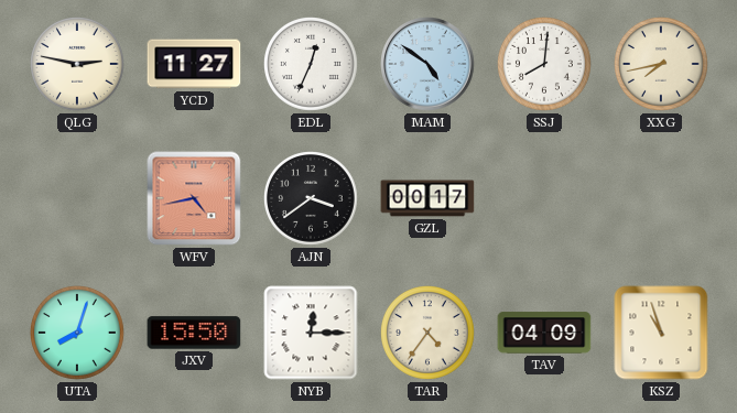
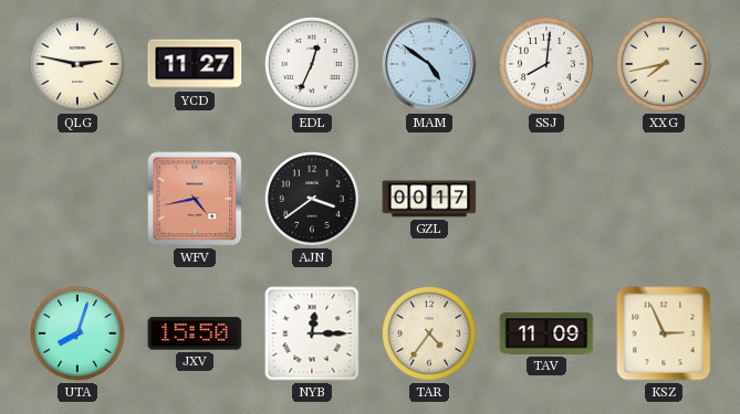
TAV: 04:09 -> 11:09 (546, 333)
KSZ: 10:57 -> 2:56 (664, 333)
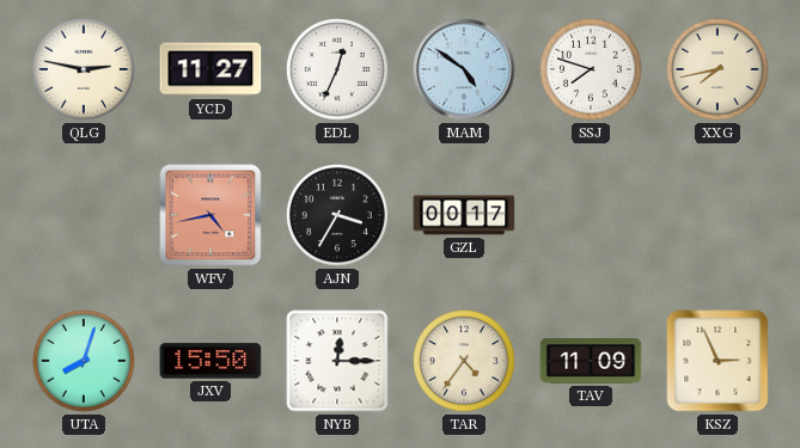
SSJ: 8:01 -> 7:48 (592, 70)
AJN: 3:39 -> 3:35 (338, 216)
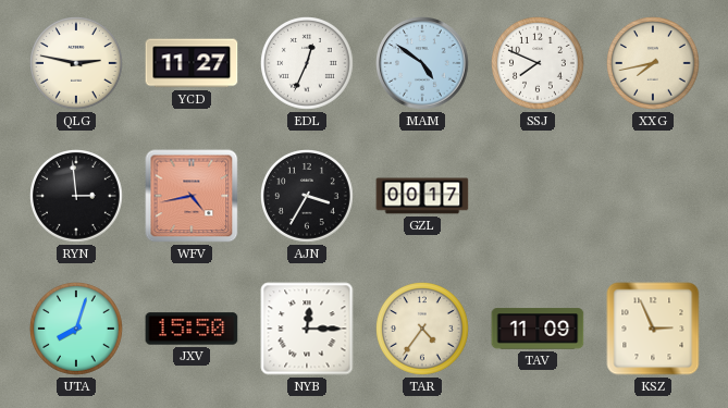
SSJ: 7:48 -> 7:49 (539, 64)
RYN: none -> 2:59 (77, 197)
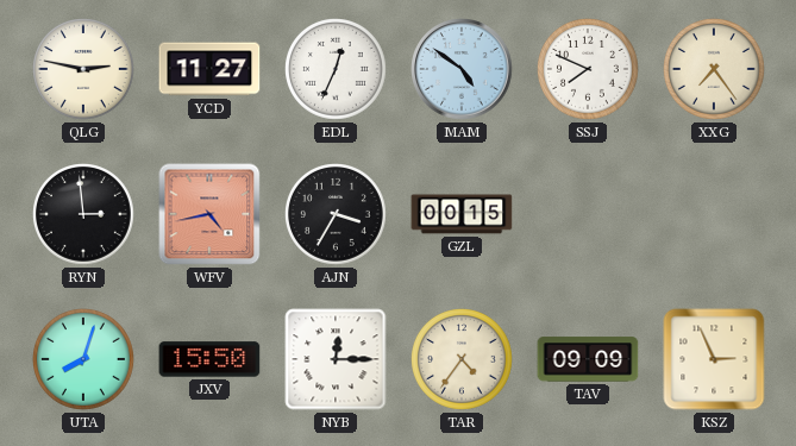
XXG: 7:43 -> 7:24 (715, 70)
GZL: 00:17 -> 00:15 (462, 214)
TAV: 11:09 -> 09:09 (588, 359)
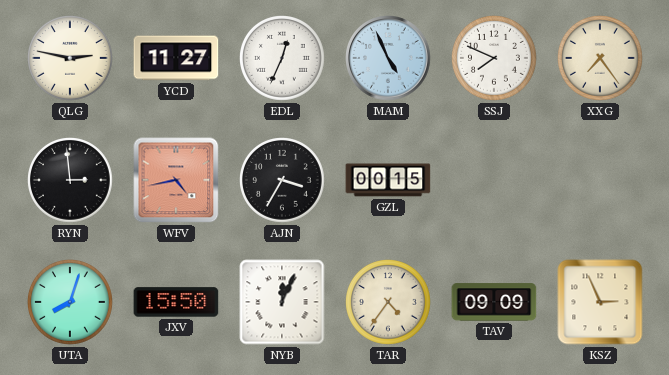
MAM: 4:51 -> 4:56 (388, 58)
NYB: 12:15 -> 12:04 (282, 302)
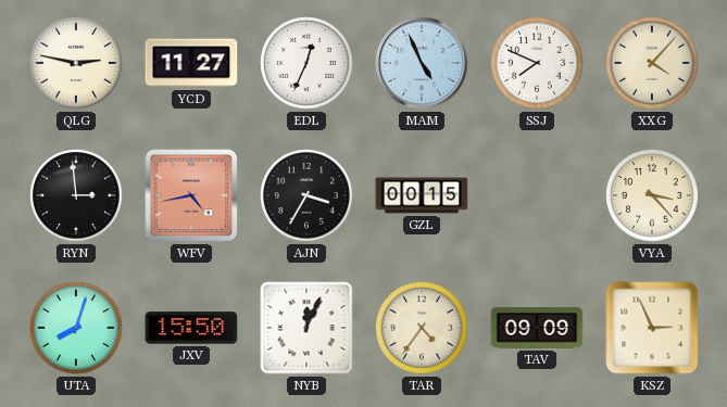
XXG: 7:24 -> 4:07 (653, 64)
VYA: none -> 3:23 (653, 196)
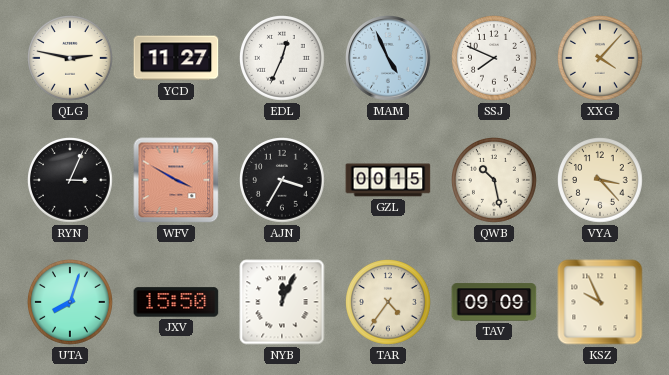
RYN: 2:59 -> 3:04 (71, 181)
WFV: 4:43 -> 3:50 (176, 180)
QWB: none -> 10:28 (495, 181)
KSZ: 2:56 -> 9:56 (600, 302)
